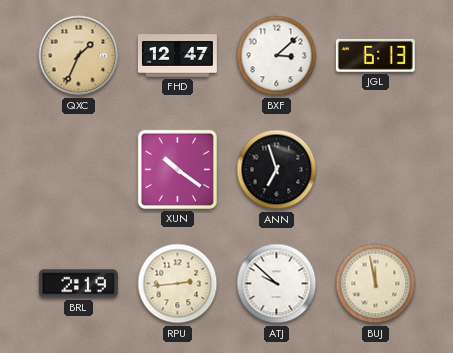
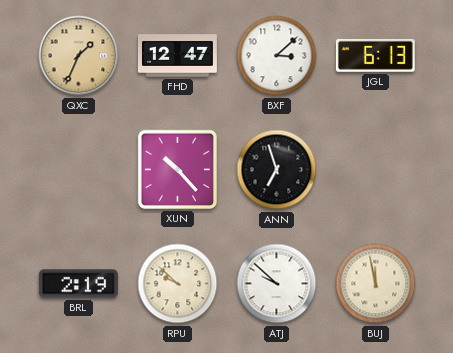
XUN: 10:21 -> 10:23 (177, 169)
RPU: 2:44 -> 9:52 (178, 284)
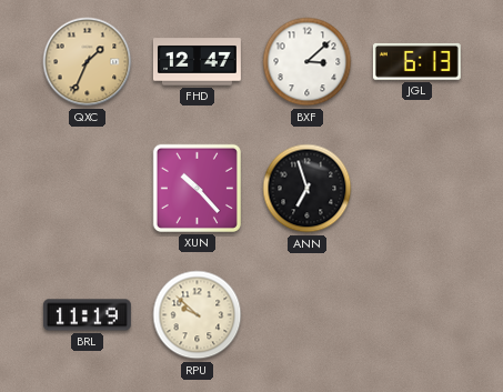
BRL: 2:19 -> 11:19 (87, 315)
ATJ: 9:52 -> none (277, 284)
BUJ: 11:58 -> none (376, 284)
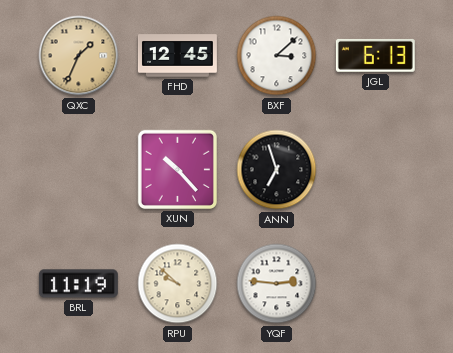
FHD: 12:47 -> 12:45 (177, 56)
YQF: none -> 2:46 (277, 284)
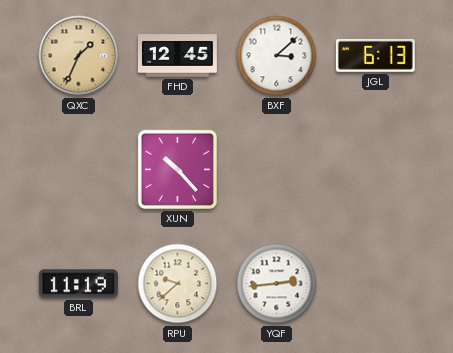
ANN: 6:57 -> none (277, 170)
RPU: 9:52 -> 9:38 (178, 284)
YQF: 2:46 -> 2:44 (277, 284)
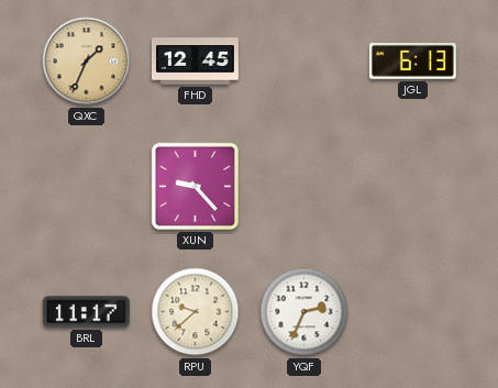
BXF: 3:08 -> none (277, 56)
XUN: 10:23 -> 9:23 (195, 186)
BRL: 11:19 -> 11:17 (86, 312)
YQF: 2:44 -> 2:34 (305, 312)
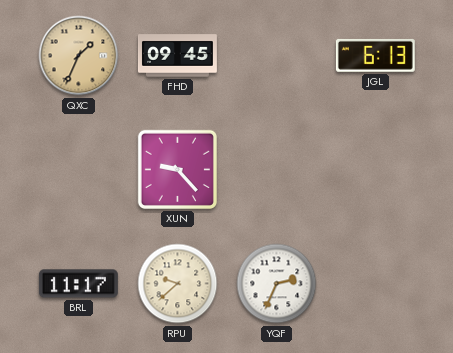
FHD: 12:45 -> 09:45 (177, 56)
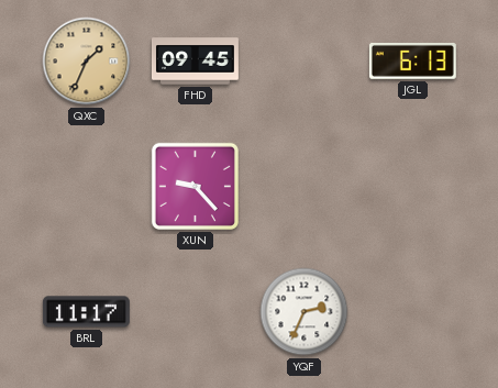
RPU: 9:38 -> none (178, 284)
